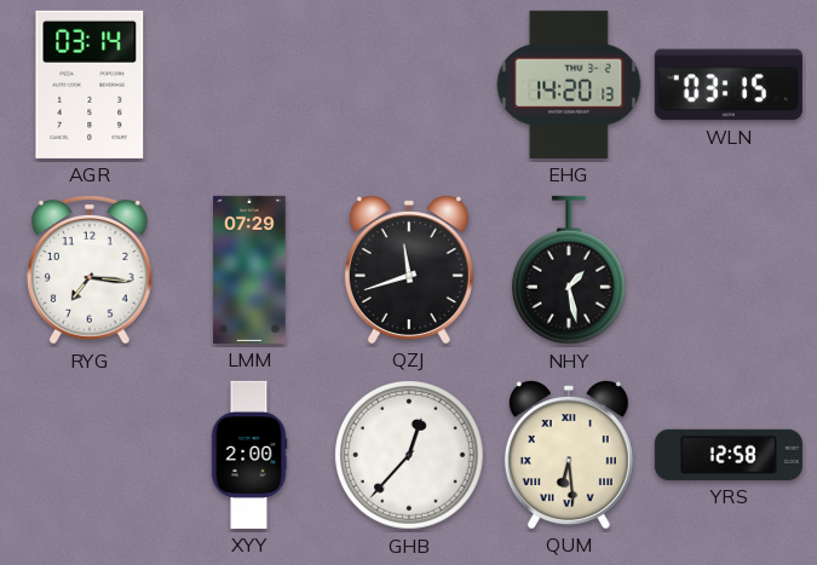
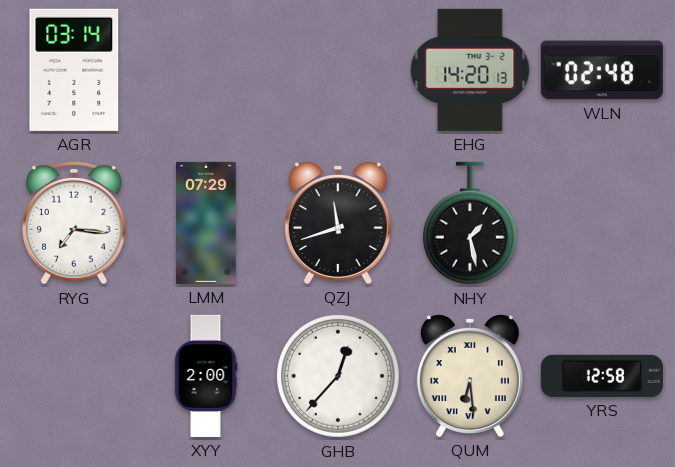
WLN: 03:15 -> 02:48 (602, 70)
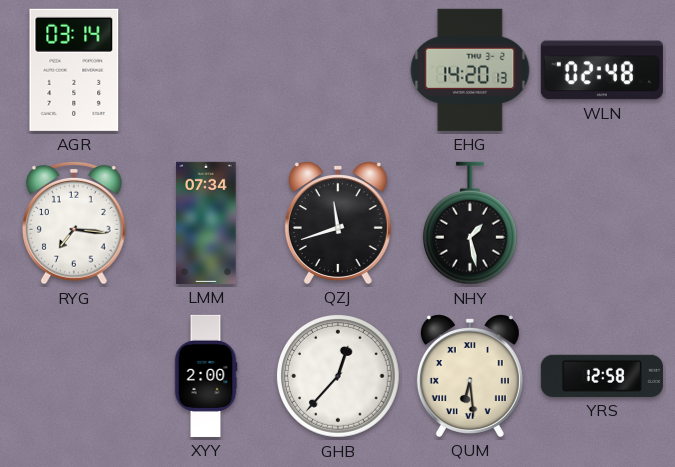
LMM: 07:29 -> 07:34 (206, 223)
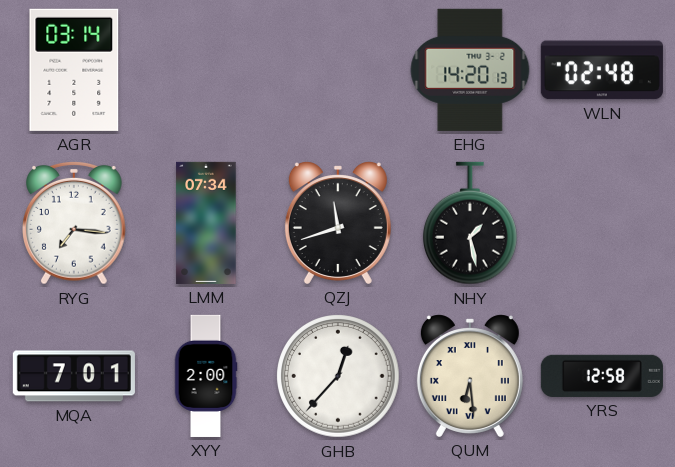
MQA: none -> 7:01 (74, 376)
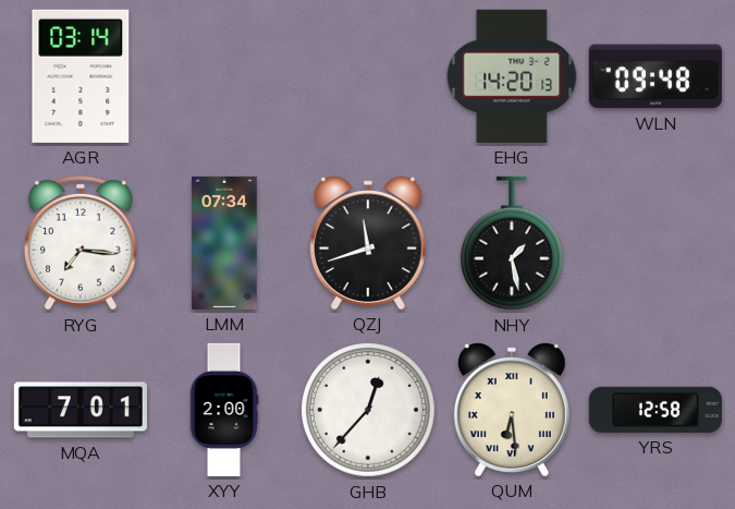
WLN: 02:48 -> 09:48 (656, 76)
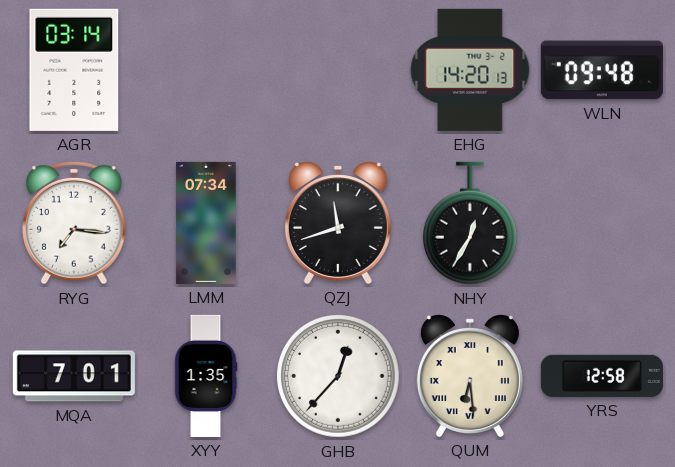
NHY: 1:28 -> 12:35 (470, 223)
XYY: 2:00 -> 1:35 (206, 376)
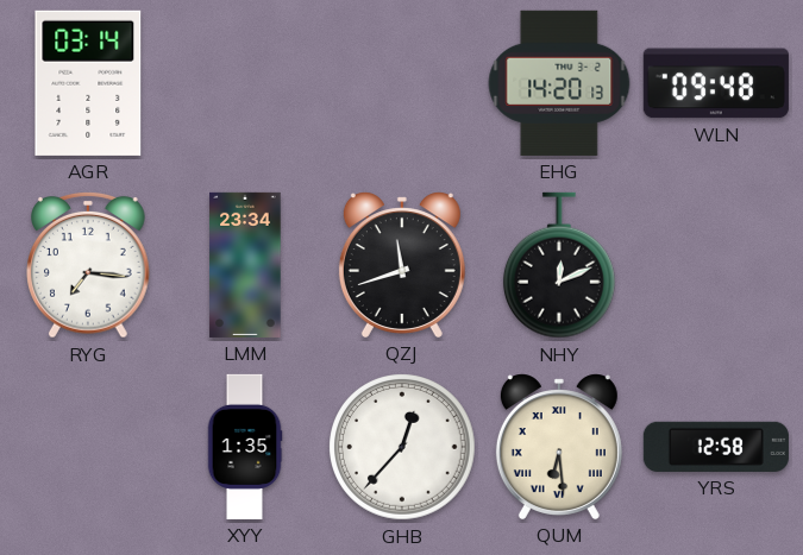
LMM: 07:34 -> 23:34 (245, 265)
NHY: 12:35 -> 12:11 (559, 265)
MQA: 7:01 -> none (74, 376)
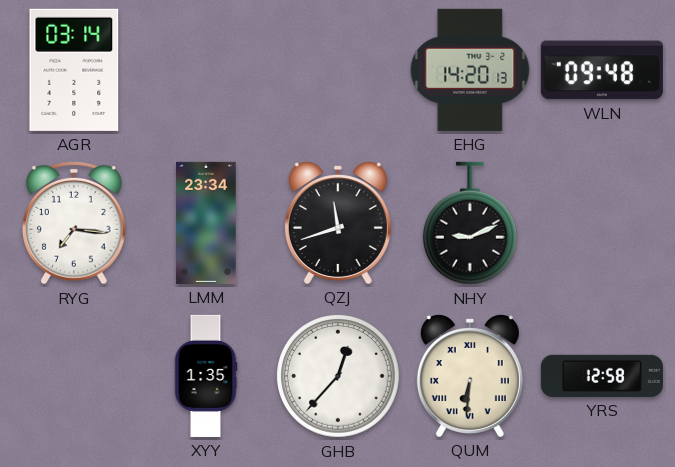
NHY: 12:11 -> 9:11 (470, 223)
QUM: 6:29 -> 6:31 (470, 376)
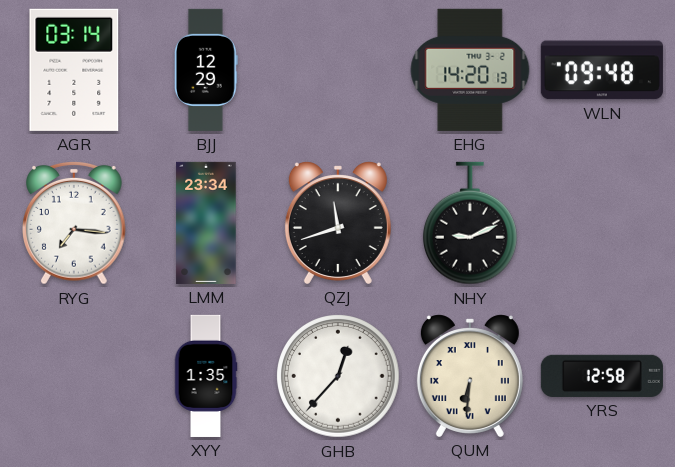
BJJ: none -> 12:29 (206, 70)
